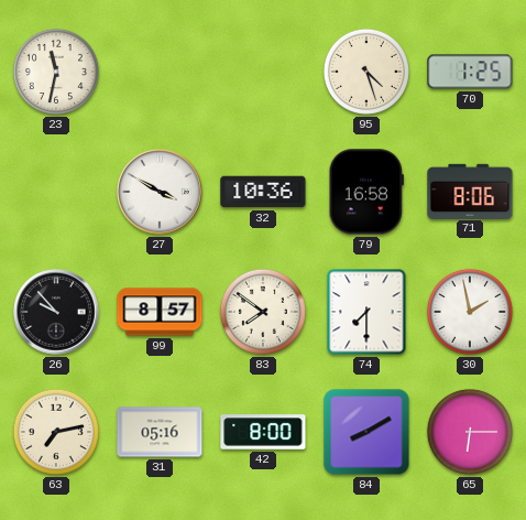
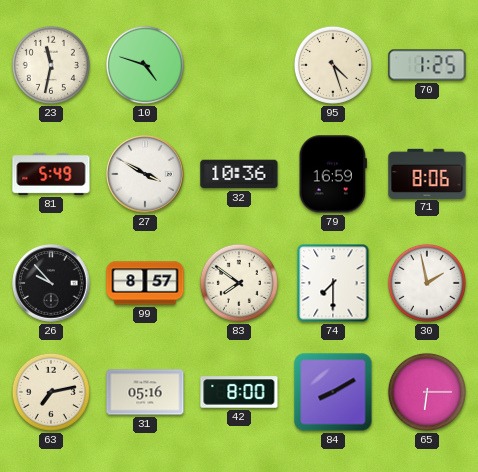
10: none -> 4:48 (145, 65)
81: none -> 5:49 (51, 174)
79: 16:58 -> 16:59 (333, 174)
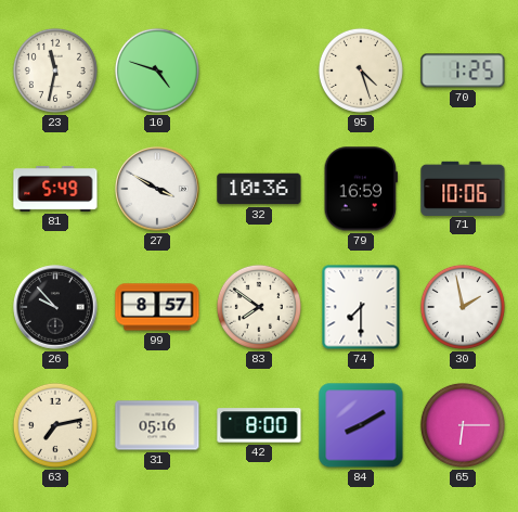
71: 8:06 -> 10:06 (463, 188)
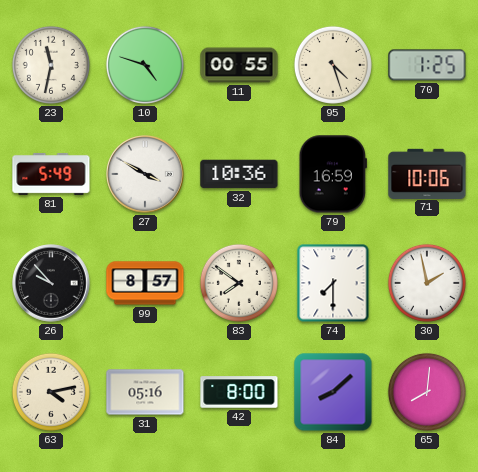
11: none -> 00:55 (239, 65)
63: 7:13 -> 4:13 (51, 392)
84: 8:10 -> 8:08 (333, 392)
65: 6:15 -> 8:01 (427, 392)
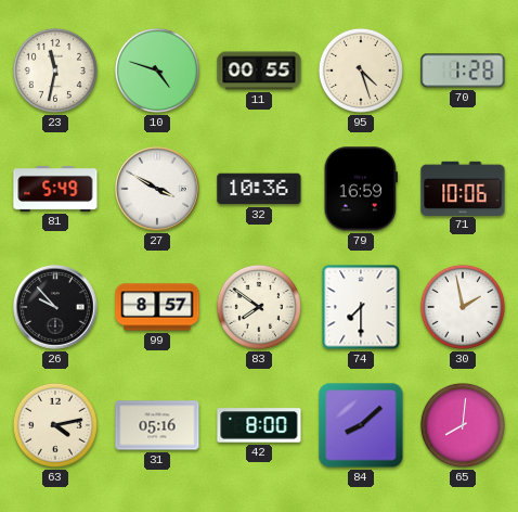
70: 1:25 -> 1:28 (463, 71)
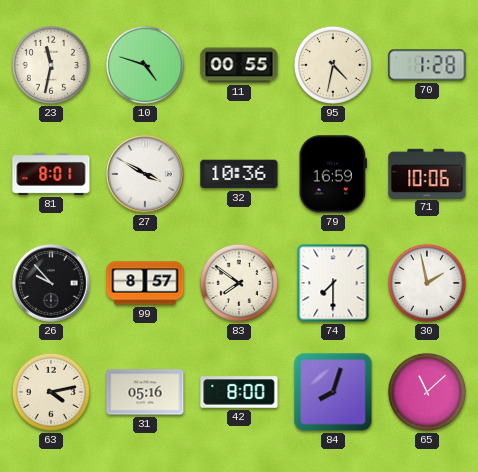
95: 4:27 -> 4:32 (333, 65)
81: 5:49 -> 8:01 (51, 174)
84: 8:08 -> 8:03 (333, 392)
65: 8:01 -> 11:08 (427, 392)
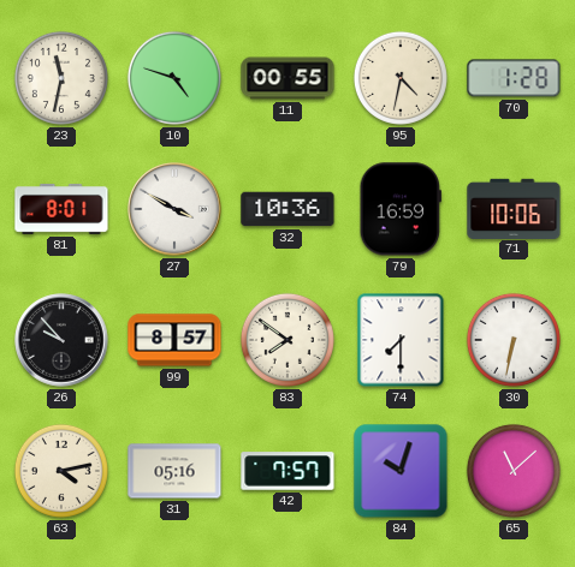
30: 1:58 -> 6:32 (514, 340)
42: 8:00 -> 7:57 (287, 471)
84: 8:03 -> 10:03 (401, 471)
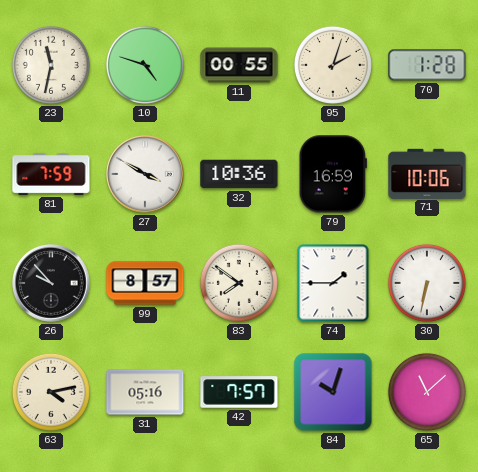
95: 4:32 -> 2:03 (333, 65)
81: 8:01 -> 7:59 (51, 174)
74: 7:30 -> 1:45 (333, 283)
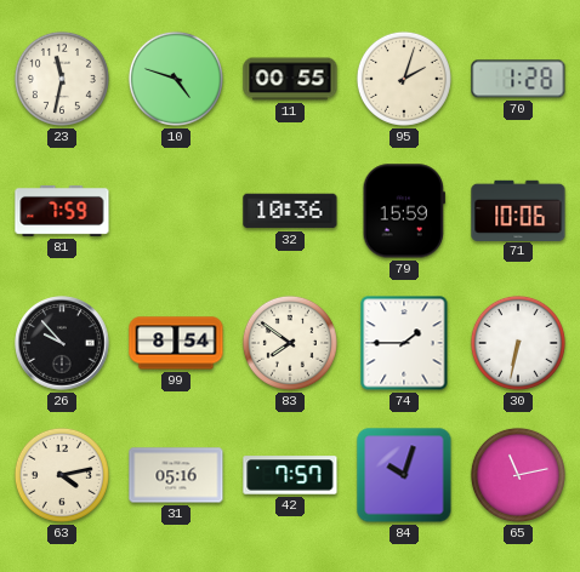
27: 3:50 -> none (145, 174)
79: 16:59 -> 15:59 (404, 211)
99: 8:57 -> 8:54 (176, 343)
65: 11:08 -> 11:13 (518, 475)
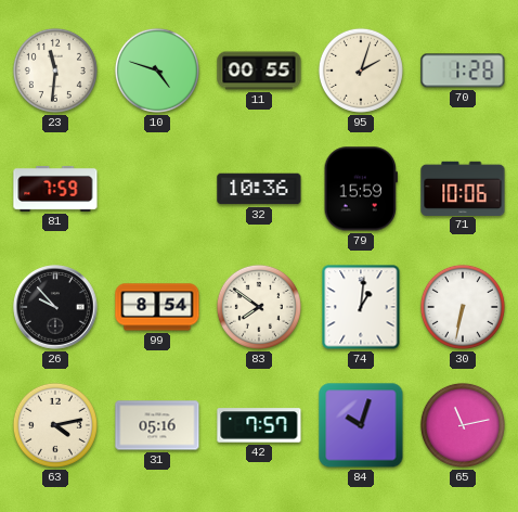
23: 11:32 -> 11:31 (55, 71)
74: 1:45 -> 1:01 (361, 307)
